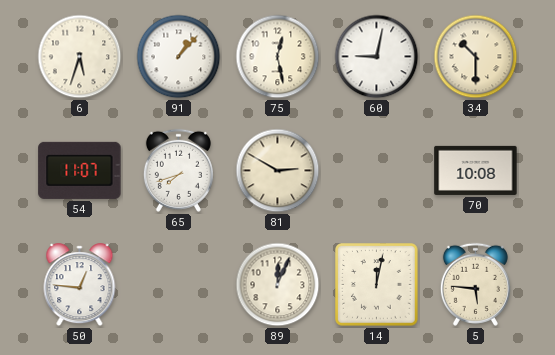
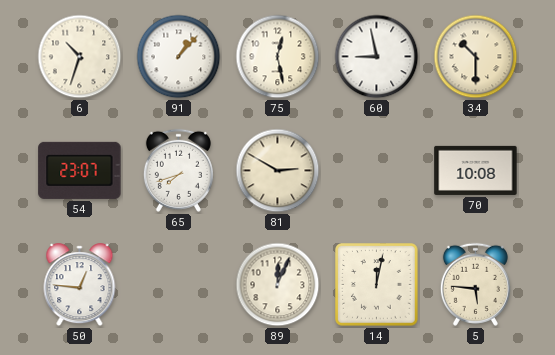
6: 5:33 -> 10:33 (80, 57)
60: 9:02 -> 8:58 (377, 57)
54: 11:07 -> 23:07 (80, 170)
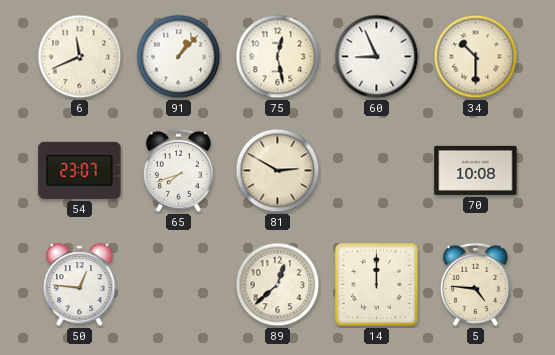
6: 10:33 -> 11:41 (80, 57)
60: 8:58 -> 8:56 (377, 57)
89: 12:04 -> 12:38 (278, 285)
14: 12:02 -> 12:00 (377, 285)
5: 5:46 -> 4:46 (475, 284)
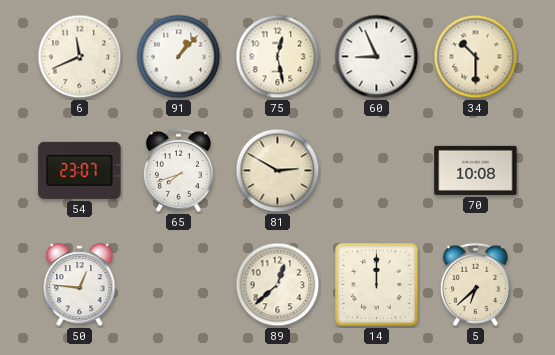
5: 4:46 -> 6:38 (475, 284)
